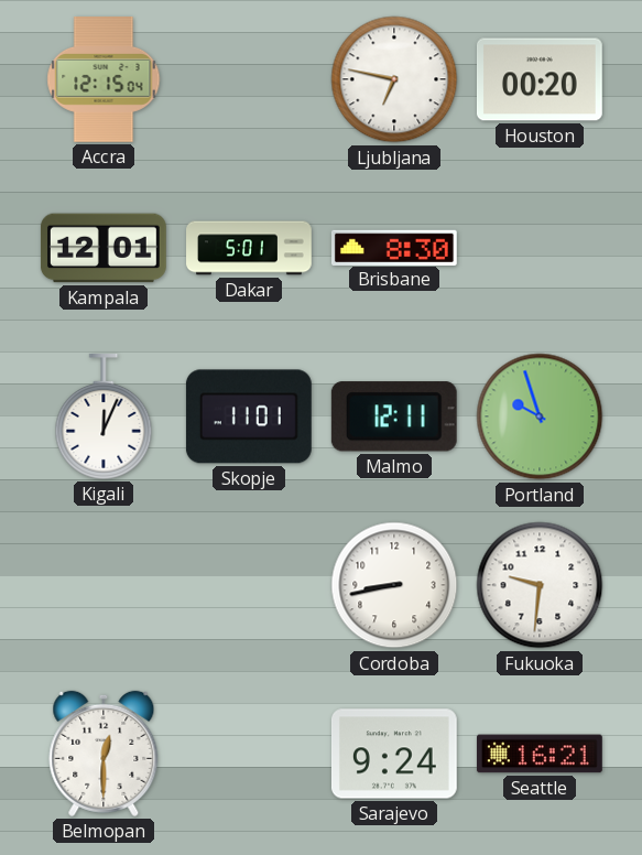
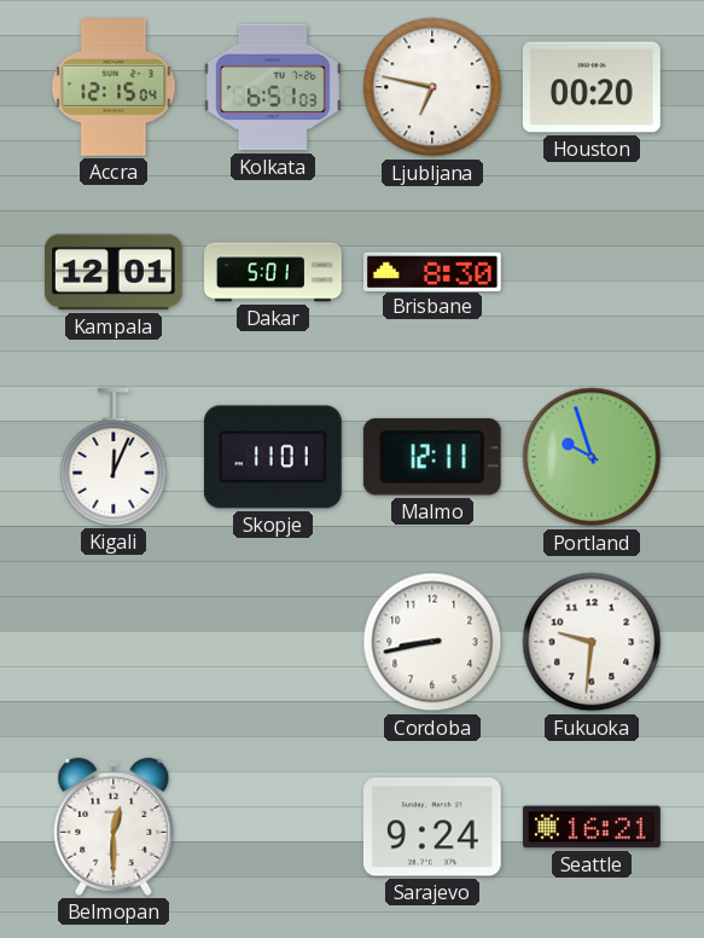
Kolkata: none -> 6:51 (273, 87)
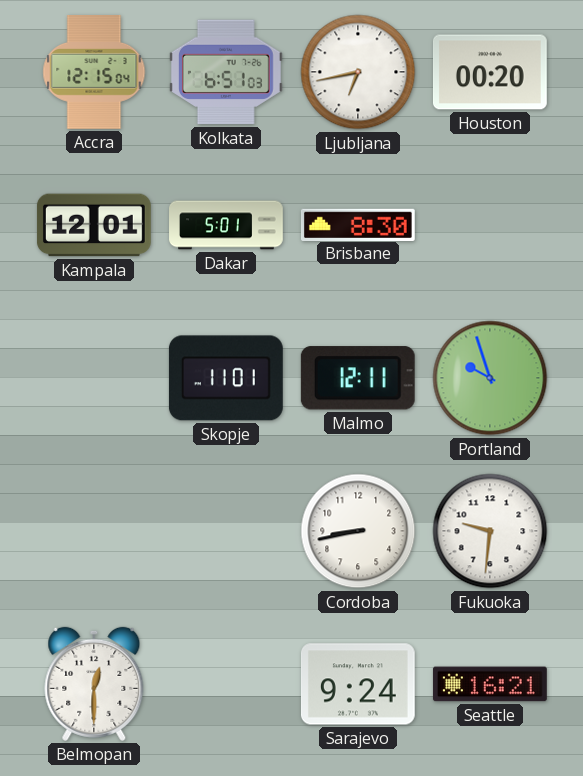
Ljubljana: 6:47 -> 6:43 (358, 72)
Kigali: 12:04 -> none (114, 458)
